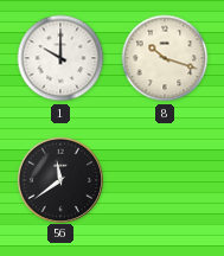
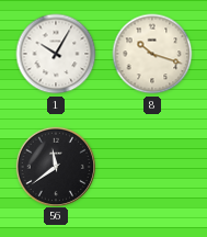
1: 10:00 -> 10:05 (56, 54)
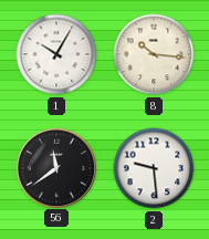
8: 10:18 -> 10:16 (154, 54)
2: none -> 9:29 (154, 168)
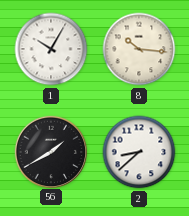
56: 11:39 -> 1:40 (50, 151)
2: 9:29 -> 8:38 (139, 152)
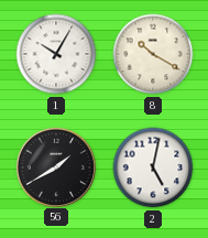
8: 10:16 -> 10:20 (153, 54)
2: 8:38 -> 5:02 (153, 167)
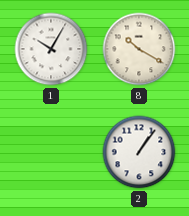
56: 1:40 -> none (55, 166)
2: 5:02 -> 1:06 (139, 152)
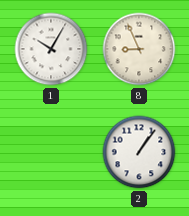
8: 10:20 -> 8:56 (139, 49)
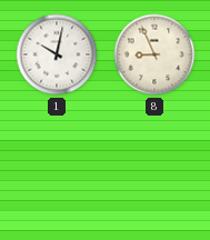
1: 10:05 -> 10:02 (57, 54)
2: 1:06 -> none (139, 152)
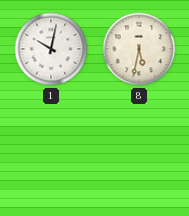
8: 8:56 -> 5:32 (139, 49)
